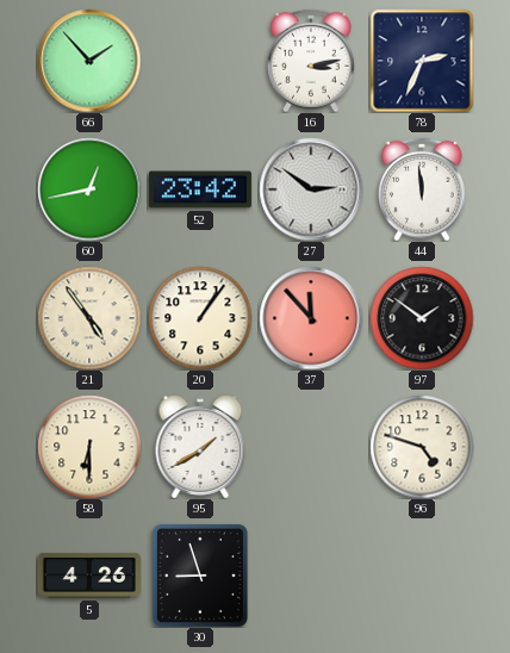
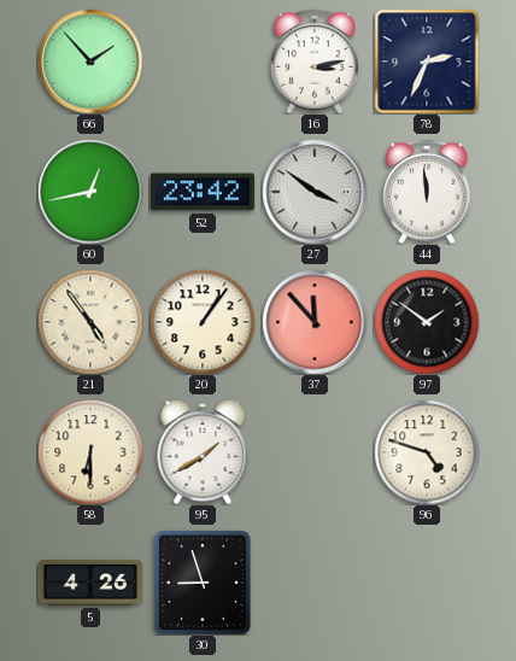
27: 2:51 -> 3:51 (315, 192)
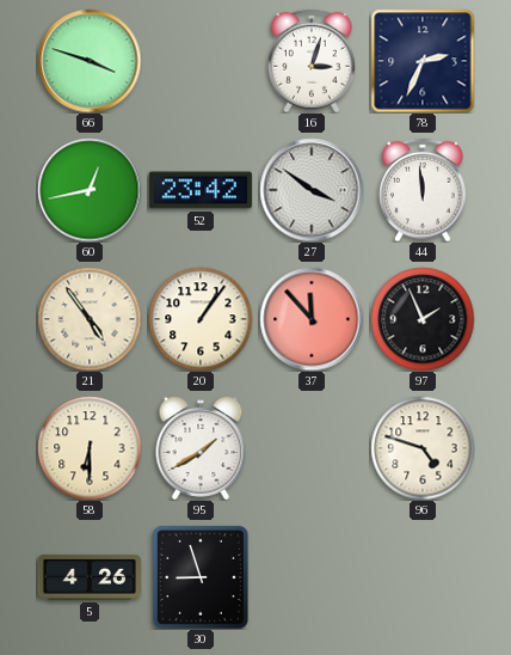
66: 1:53 -> 3:48 (90, 61)
16: 3:13 -> 3:03 (313, 61)
97: 1:51 -> 1:56 (423, 319)
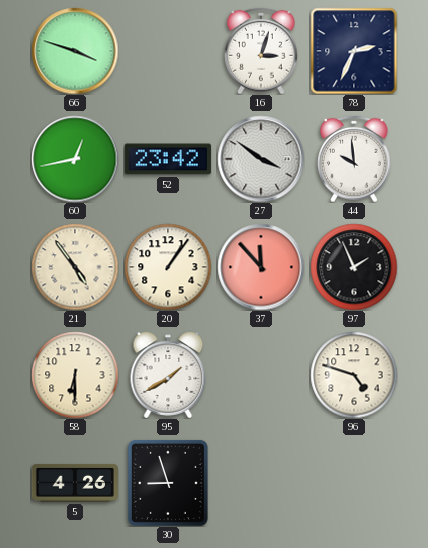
44: 11:59 -> 9:59 (355, 159)
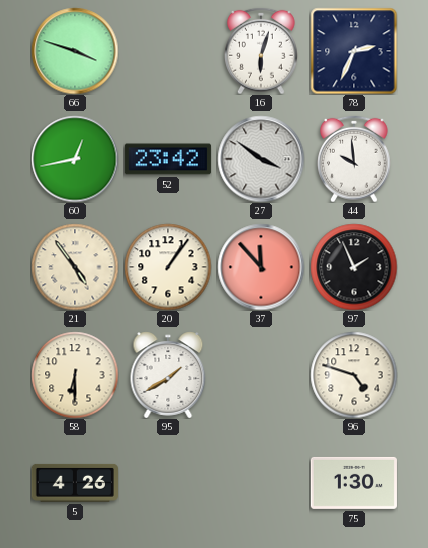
16: 3:03 -> 6:03 (262, 51)
30: 8:57 -> none (168, 483)
75: none -> 1:30 (354, 483)
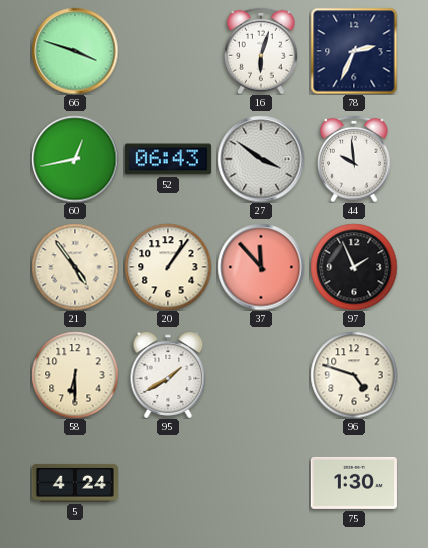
52: 23:42 -> 06:43 (168, 159)
5: 4:26 -> 4:24 (75, 483)
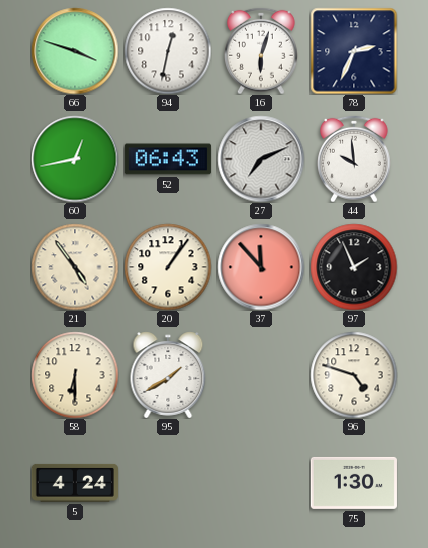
94: none -> 12:32 (168, 51)
27: 3:51 -> 7:11 (261, 159)
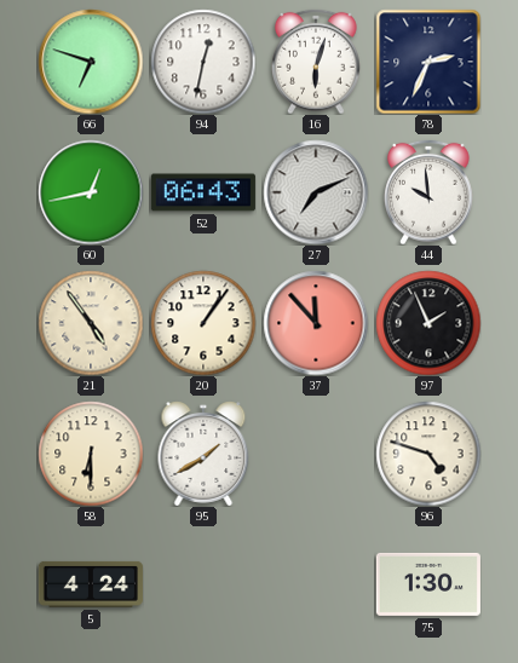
66: 3:48 -> 6:48 (91, 62)
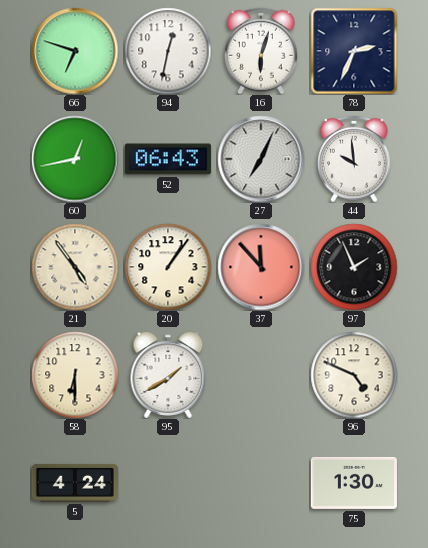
27: 7:11 -> 7:04 (261, 159)
96: 4:48 -> 4:49 (354, 375)
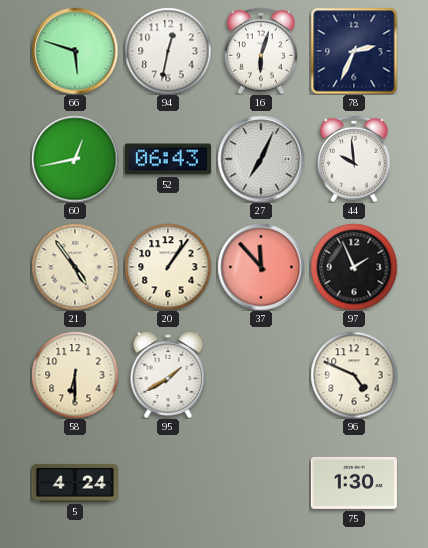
66: 6:48 -> 5:48 (75, 51)
